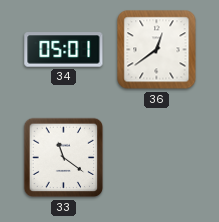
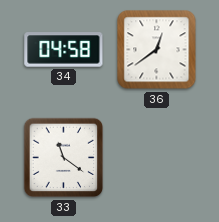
34: 05:01 -> 04:58 (64, 50)
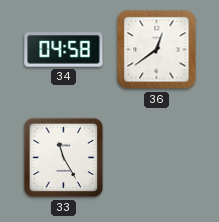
33: 11:21 -> 11:25 (64, 158)
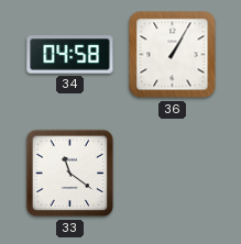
36: 12:39 -> 1:05 (173, 55)
33: 11:25 -> 11:21 (70, 174)
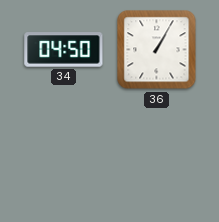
34: 04:58 -> 04:50 (64, 50)
33: 11:21 -> none (70, 174)
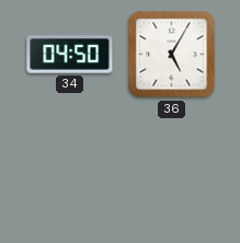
36: 1:05 -> 5:05 (172, 55)
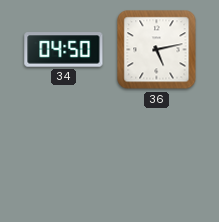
36: 5:05 -> 5:13 (157, 50)
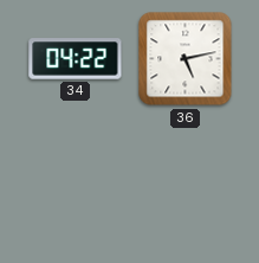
34: 04:50 -> 04:22 (76, 59)
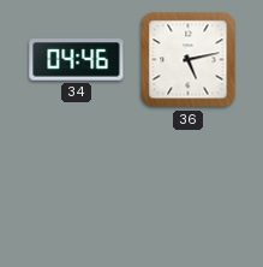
34: 04:22 -> 04:46 (77, 60)
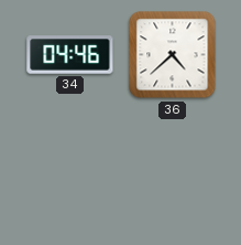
36: 5:13 -> 4:38 (173, 55)
